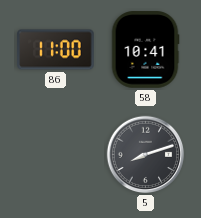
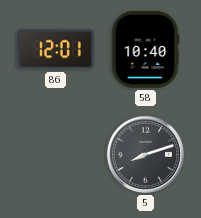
86: 11:00 -> 12:01 (56, 50)
58: 10:41 -> 10:40 (145, 50)
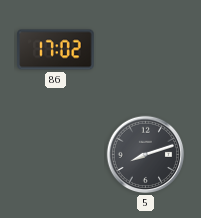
86: 12:01 -> 17:02 (56, 50)
58: 10:40 -> none (145, 50)
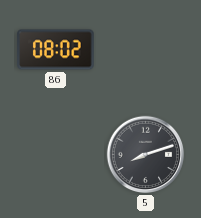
86: 17:02 -> 08:02 (56, 50)
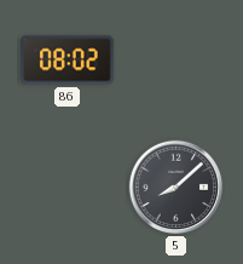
5: 8:12 -> 8:08 (177, 188)
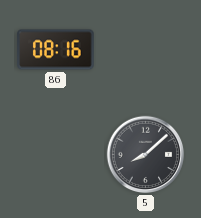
86: 08:02 -> 08:16 (56, 50)
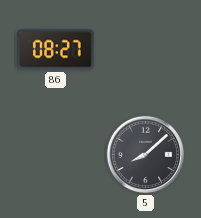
86: 08:16 -> 08:27 (56, 50)
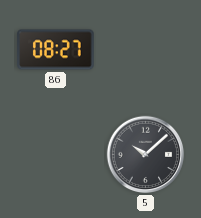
5: 8:08 -> 10:08 (146, 155)
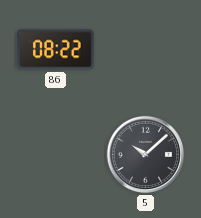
86: 08:27 -> 08:22 (56, 50)
